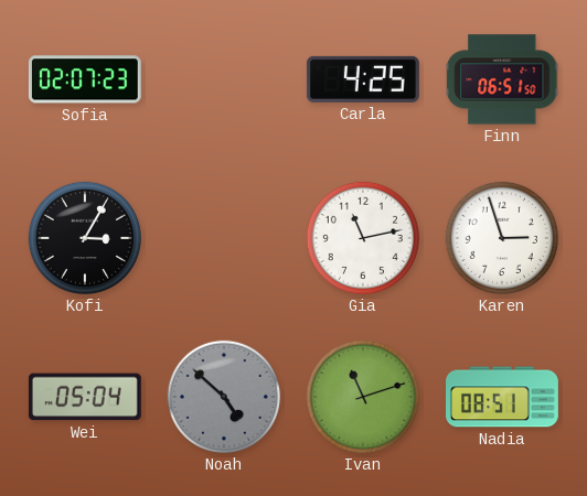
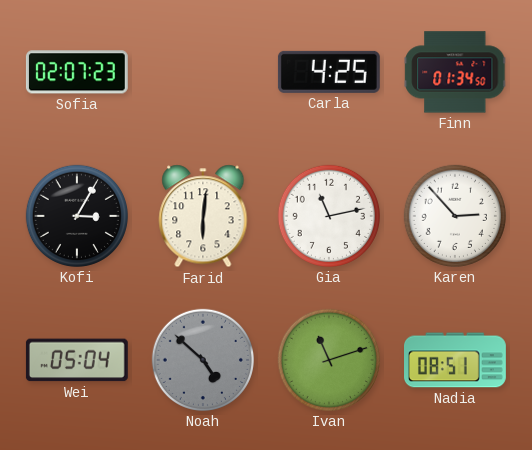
Finn: 06:51 -> 01:34 (455, 72)
Farid: none -> 6:01 (203, 216)
Karen: 2:57 -> 2:53 (455, 216)
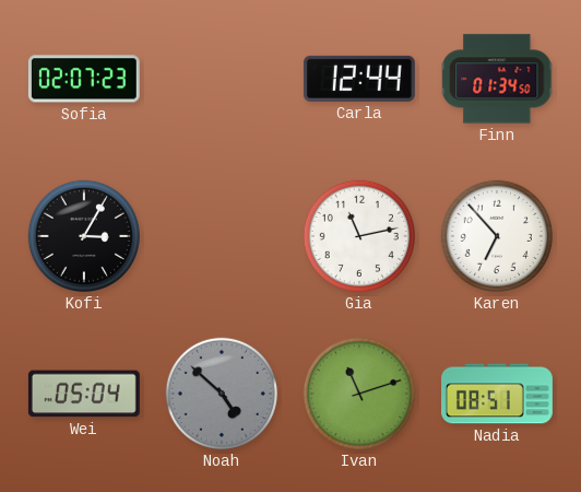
Carla: 4:25 -> 12:44 (359, 79)
Farid: 6:01 -> none (203, 216)
Karen: 2:53 -> 6:53 (497, 236)
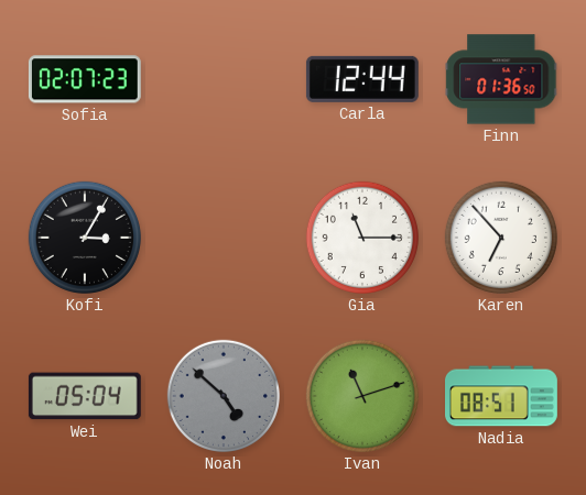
Finn: 01:34 -> 01:36 (501, 79)
Gia: 11:13 -> 11:15 (362, 238)
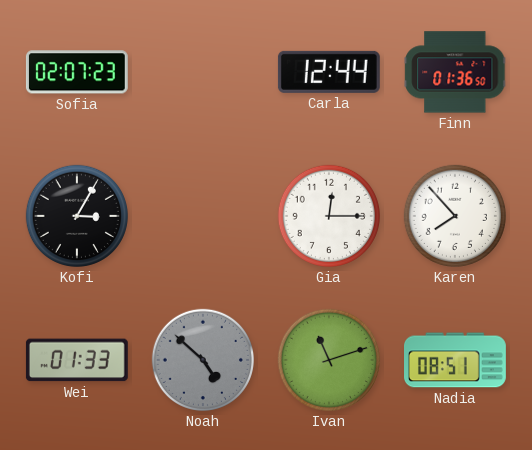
Gia: 11:15 -> 12:15 (329, 216)
Karen: 6:53 -> 7:53 (455, 216)
Wei: 05:04 -> 01:33 (77, 360)
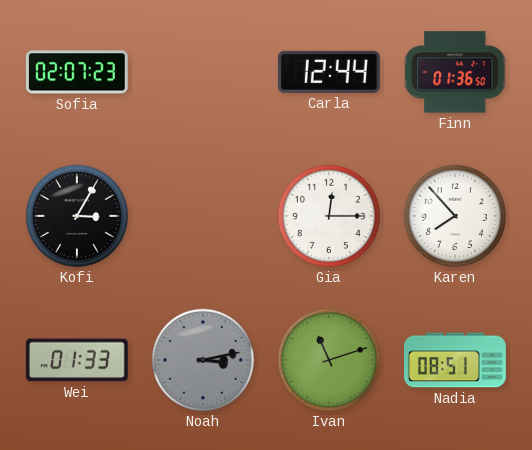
Noah: 4:52 -> 3:13 (203, 360)
